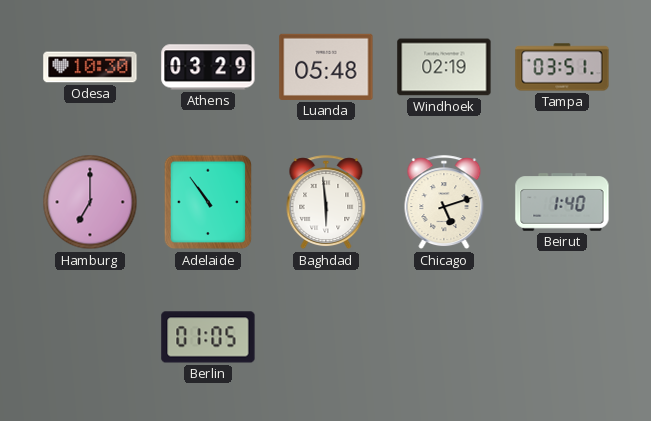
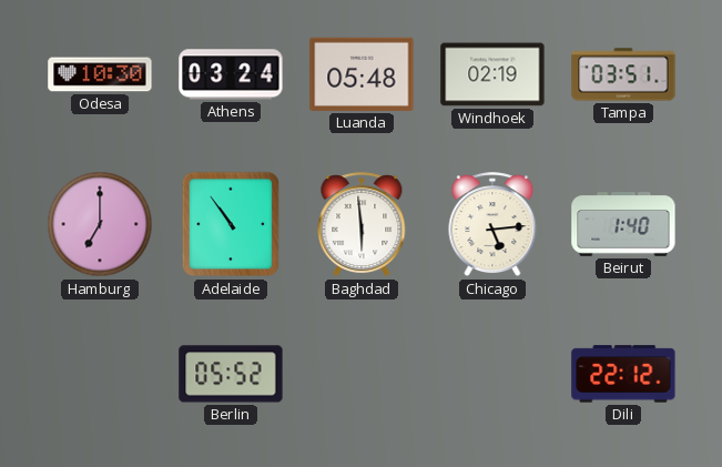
Athens: 03:29 -> 03:24 (231, 74)
Chicago: 5:12 -> 5:14 (492, 225)
Berlin: 01:05 -> 05:52 (231, 374)
Dili: none -> 22:12 (623, 374)
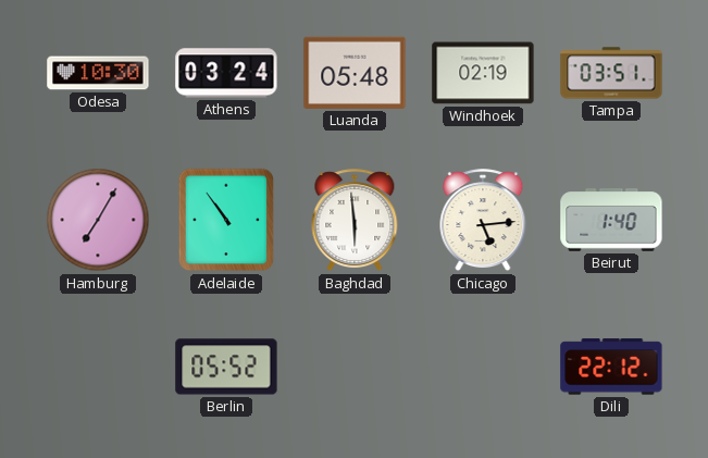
Hamburg: 7:00 -> 7:05 (98, 220)
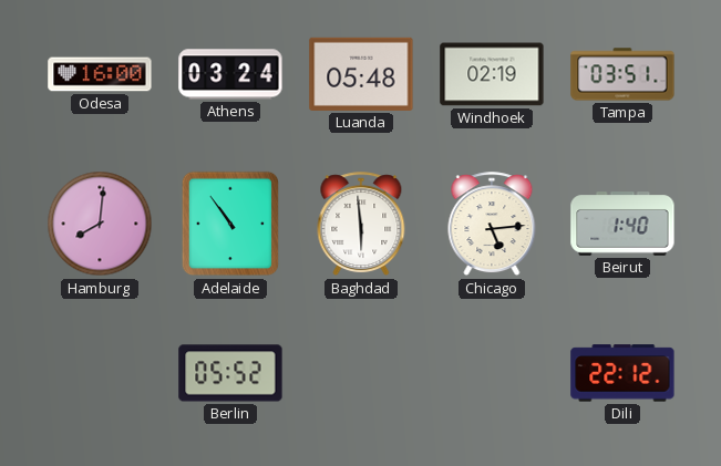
Odesa: 10:30 -> 16:00 (100, 74)
Hamburg: 7:05 -> 8:01 (100, 224)
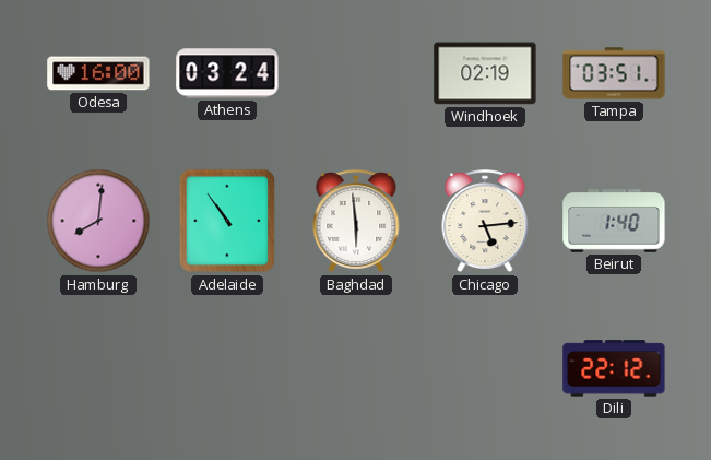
Luanda: 05:48 -> none (361, 74)
Berlin: 05:52 -> none (230, 373)
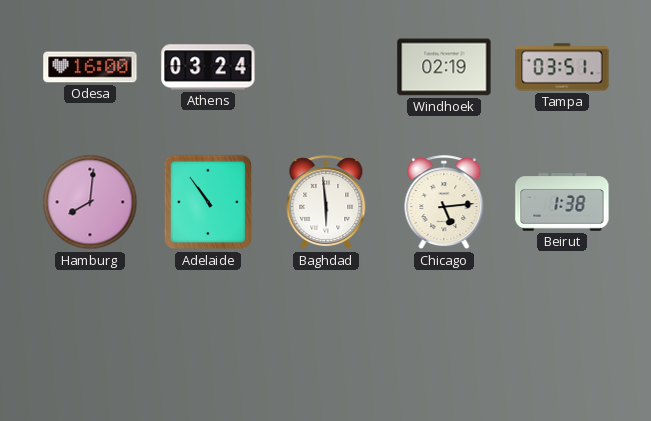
Beirut: 1:40 -> 1:38 (562, 202)
Dili: 22:12 -> none (614, 368)
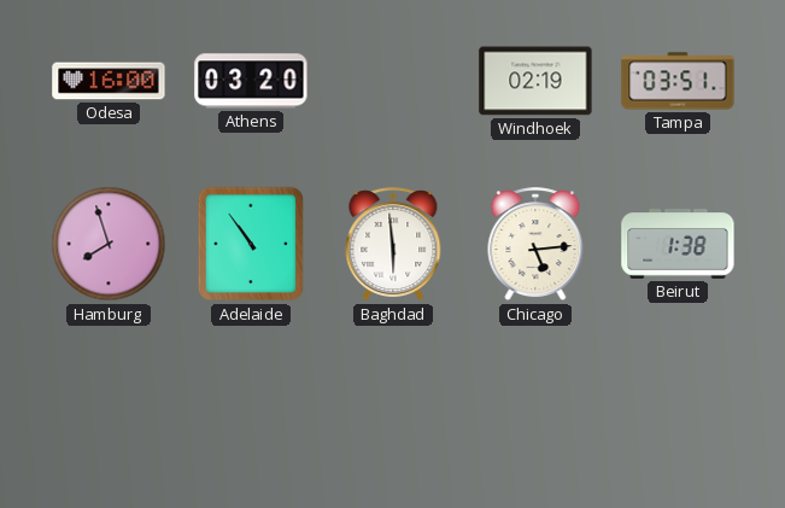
Athens: 03:24 -> 03:20 (251, 81)
Hamburg: 8:01 -> 7:57 (109, 244)
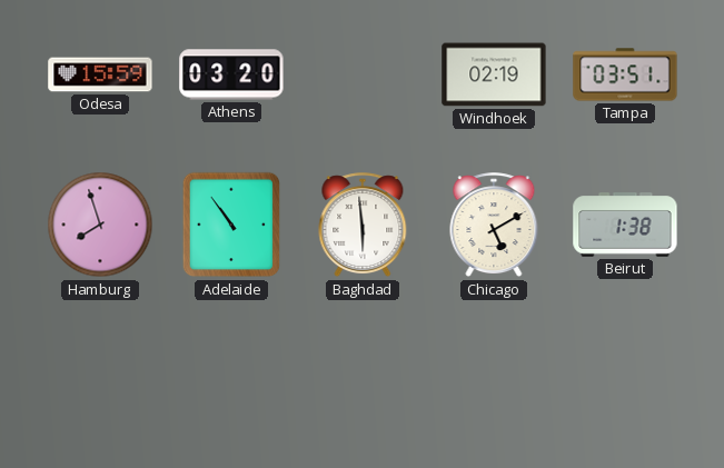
Odesa: 16:00 -> 15:59 (100, 74)
Chicago: 5:14 -> 5:10 (494, 226)
